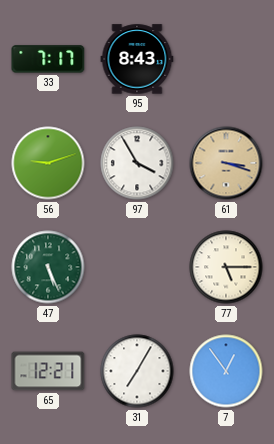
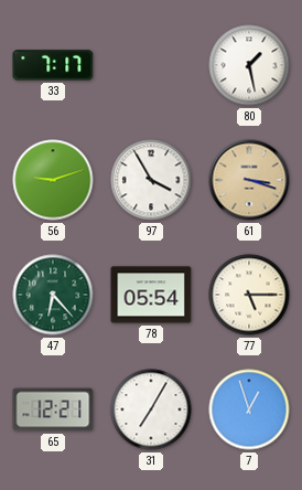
95: 8:43 -> none (137, 59)
80: none -> 1:28 (249, 65)
47: 5:26 -> 6:23 (53, 295)
78: none -> 05:54 (151, 295)
7: 12:54 -> 12:57 (249, 409)
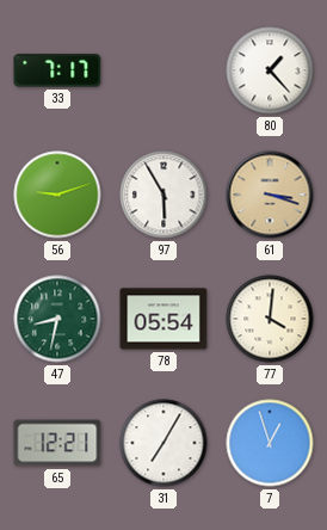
80: 1:28 -> 1:23 (270, 70)
97: 3:55 -> 5:55 (163, 195)
47: 6:23 -> 8:32 (57, 319)
77: 5:15 -> 4:01 (270, 319)
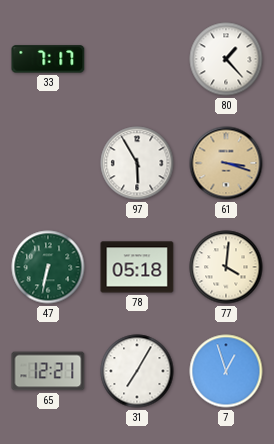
56: 9:12 -> none (57, 195)
47: 8:32 -> 6:32 (48, 267)
78: 05:54 -> 05:18 (137, 267)
